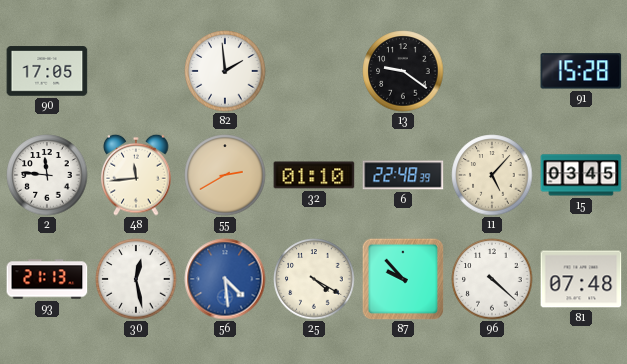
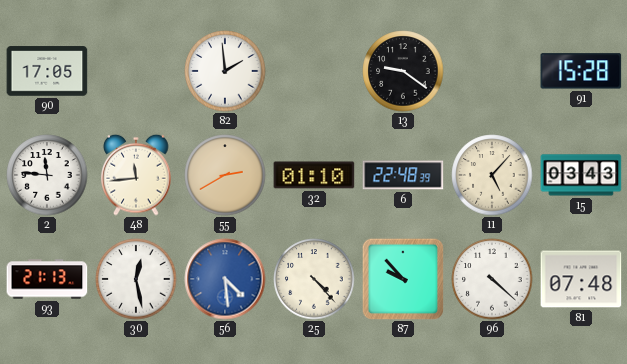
15: 03:45 -> 03:43 (581, 175)
25: 4:20 -> 4:23 (314, 279)
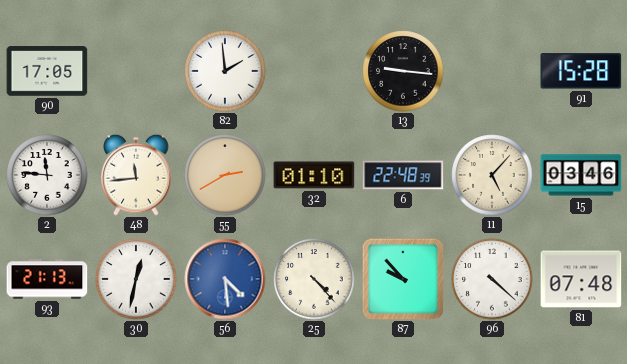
13: 9:21 -> 9:16 (403, 71)
15: 03:43 -> 03:46 (581, 175)
30: 12:28 -> 12:32 (136, 279)
